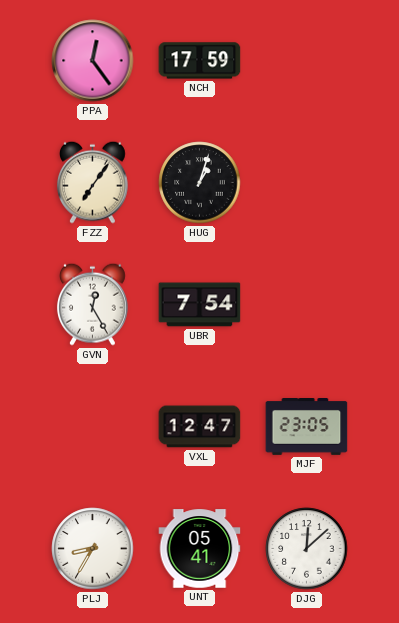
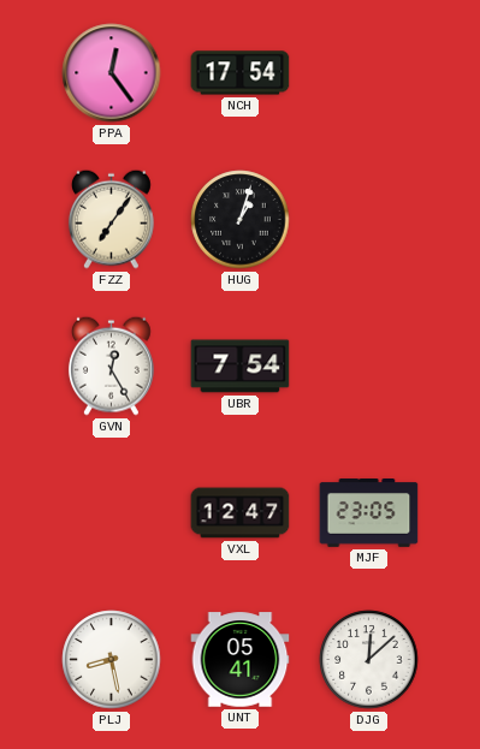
NCH: 17:59 -> 17:54 (241, 73)
PLJ: 8:35 -> 8:28 (112, 660)
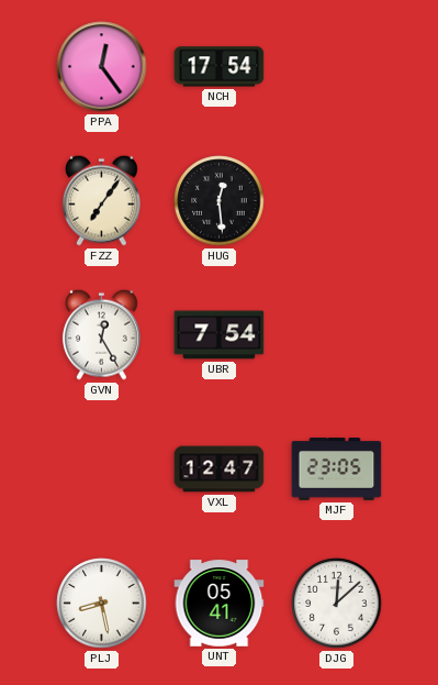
HUG: 1:03 -> 12:29 (220, 201)
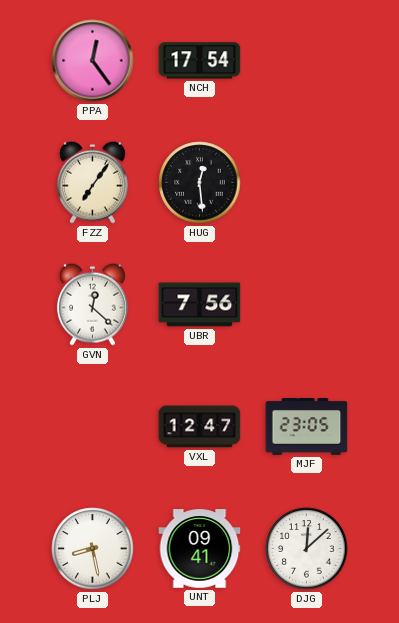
GVN: 12:25 -> 12:22 (92, 304)
UBR: 7:54 -> 7:56 (200, 305)
UNT: 05:41 -> 09:41 (200, 549)
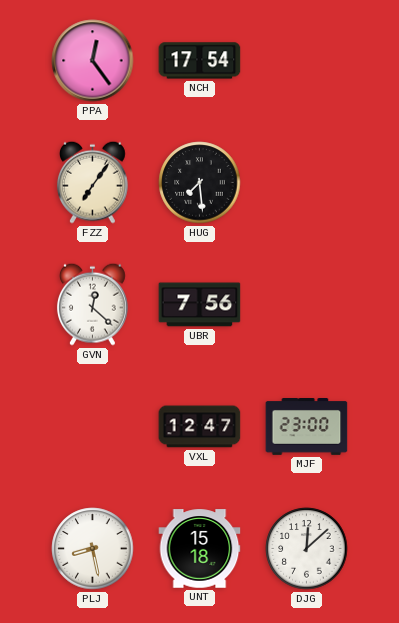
HUG: 12:29 -> 7:29 (200, 183)
MJF: 23:05 -> 23:00 (307, 427)
UNT: 09:41 -> 15:18 (200, 549)
